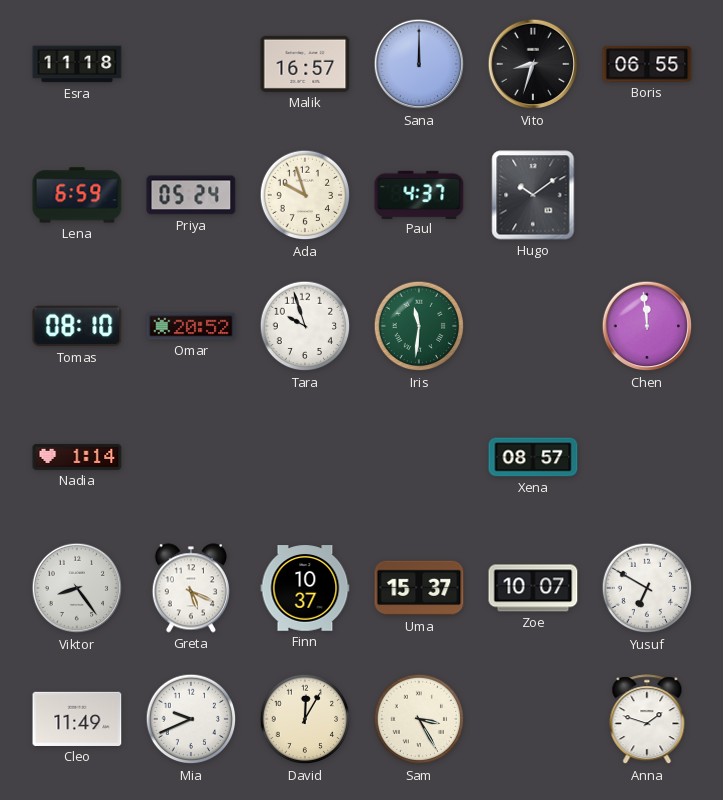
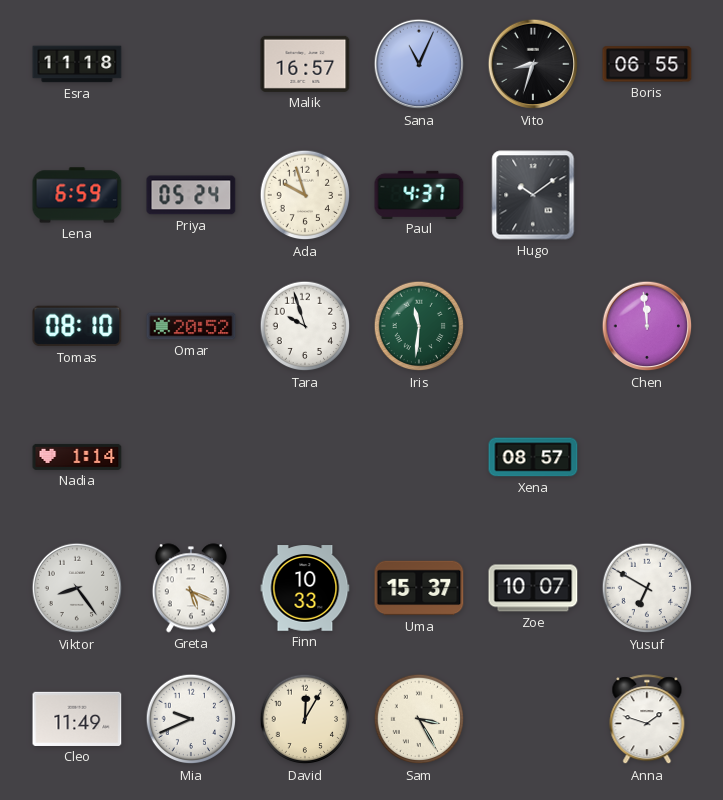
Sana: 12:00 -> 11:04 (419, 64)
Finn: 10:37 -> 10:33 (305, 588)
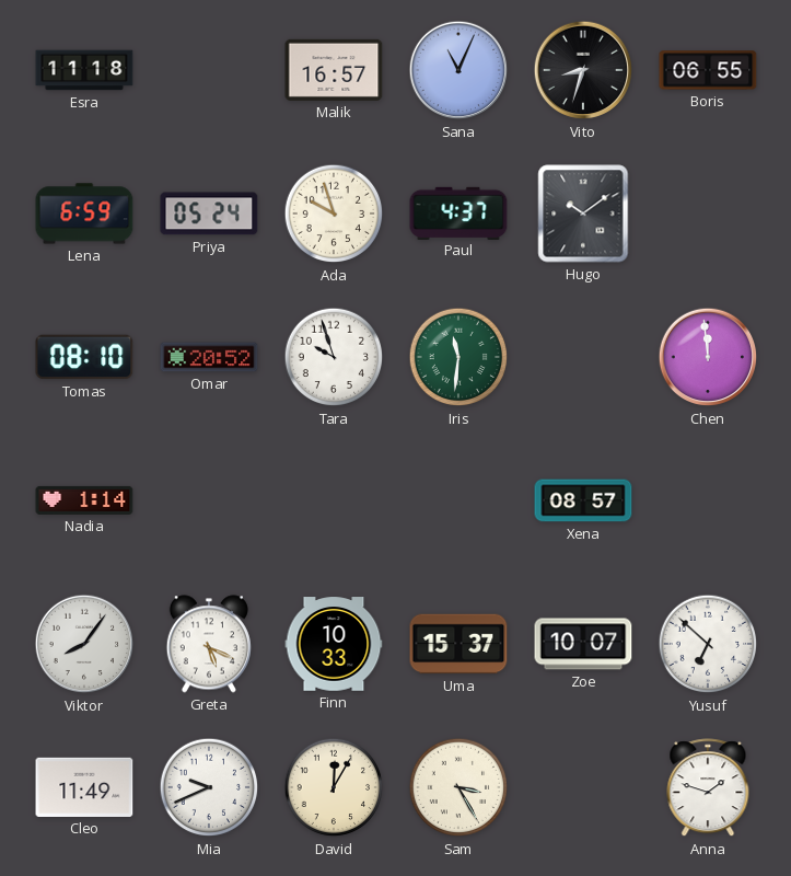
Viktor: 8:24 -> 8:06 (84, 644)
Yusuf: 6:50 -> 6:52 (708, 644)
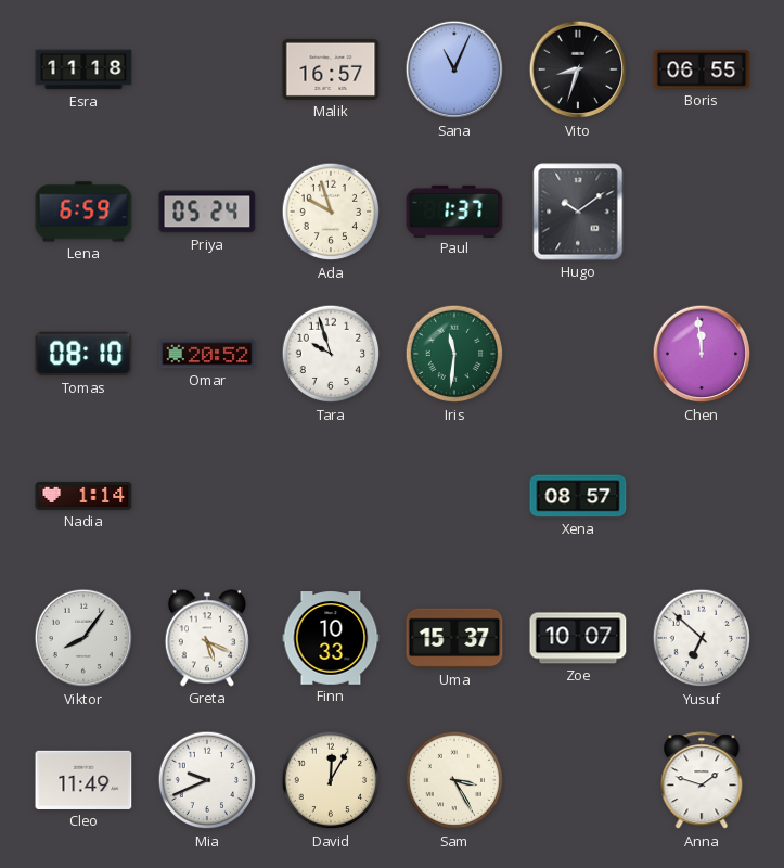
Paul: 4:37 -> 1:37 (454, 210)
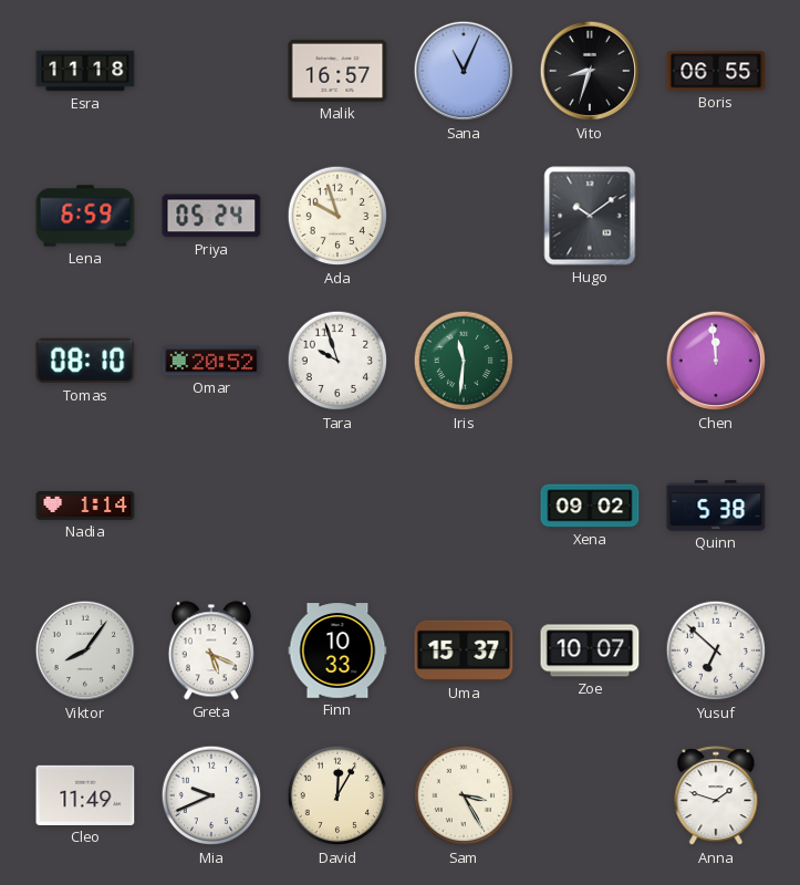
Paul: 1:37 -> none (454, 210)
Xena: 08:57 -> 09:02 (590, 506)
Quinn: none -> 5:38 (716, 506)
